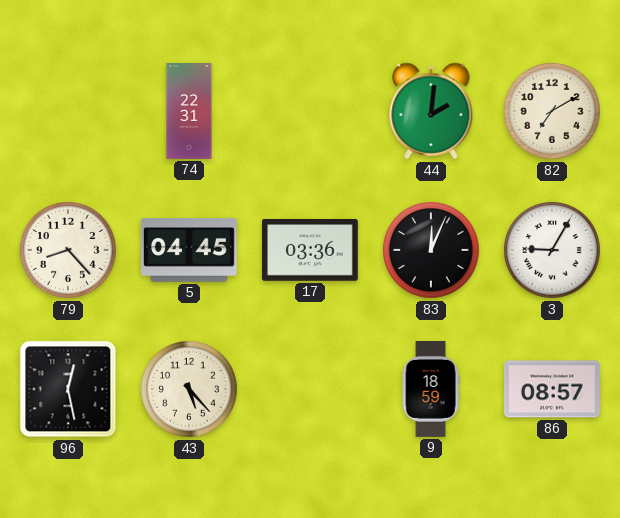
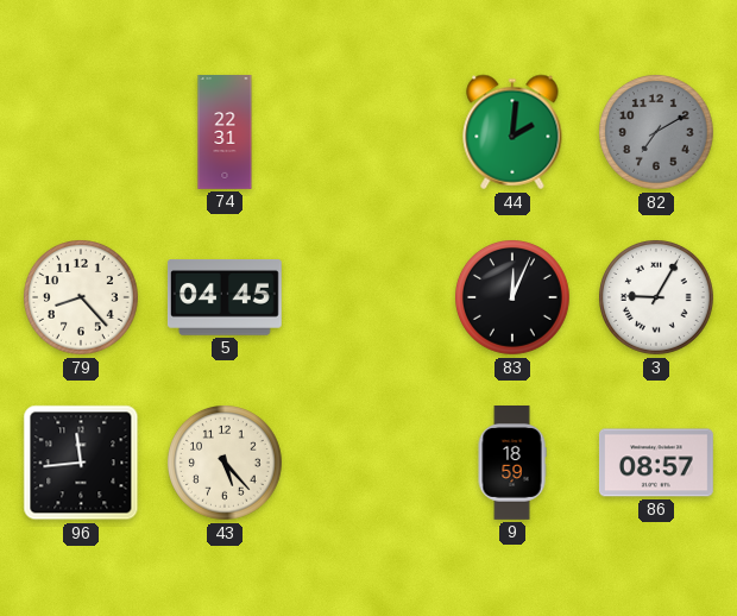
82 dial: cream -> grey (657, 133)
17: 03:36 -> none (310, 251)
96: 12:28 -> 11:44 (81, 463)
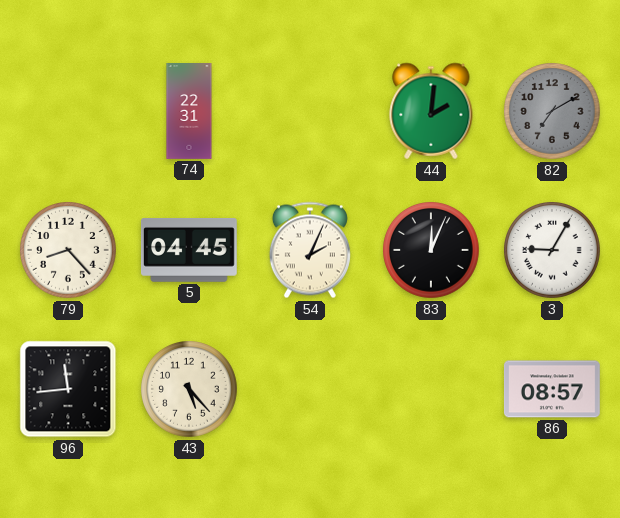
54: none -> 2:04 (310, 250)
9: 18:59 -> none (512, 464)
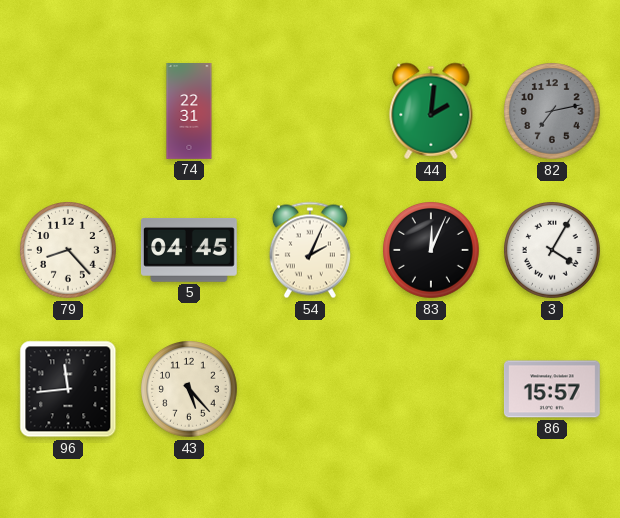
82: 7:10 -> 7:13 (553, 112)
3: 9:05 -> 4:05 (553, 251)
86: 08:57 -> 15:57 (552, 389)
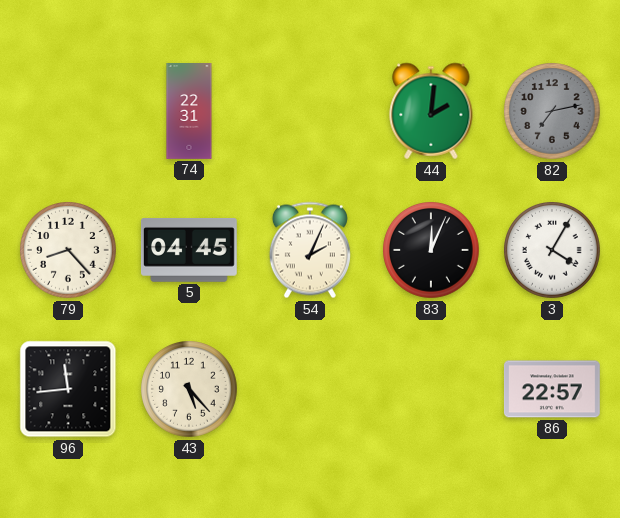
86: 15:57 -> 22:57 (552, 389)
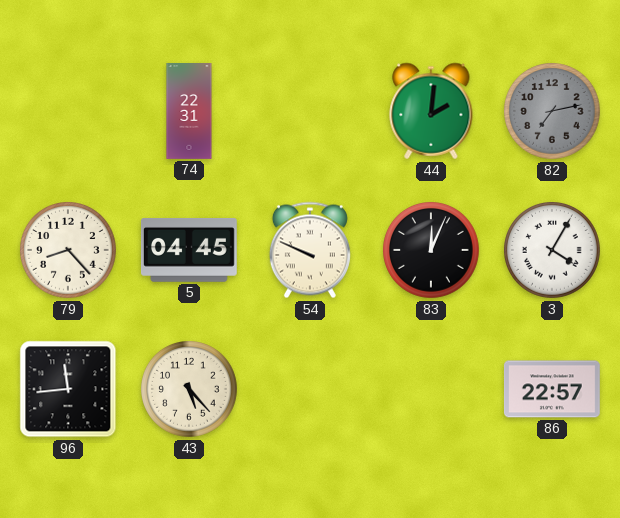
54: 2:04 -> 9:49 (310, 250)
